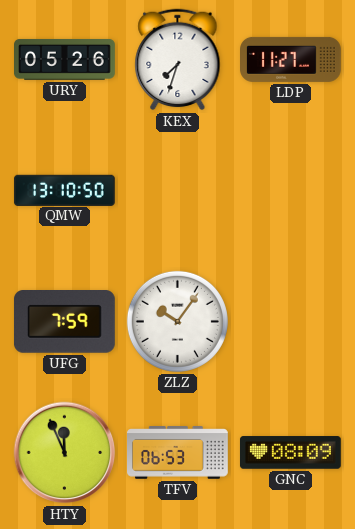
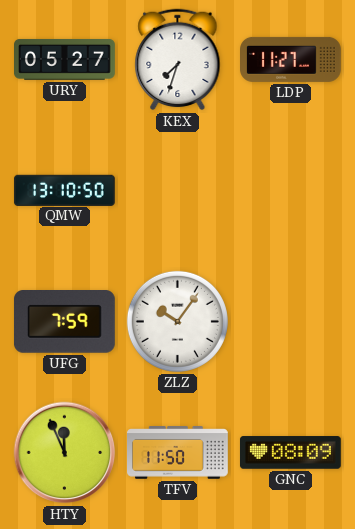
URY: 05:26 -> 05:27 (65, 59)
TFV: 06:53 -> 11:50 (178, 453)
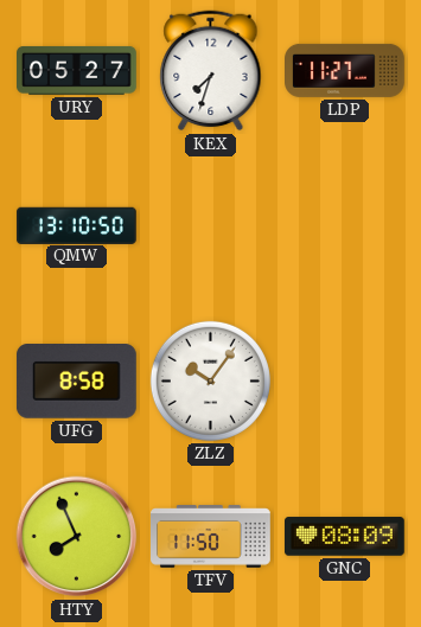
UFG: 7:59 -> 8:58 (76, 382)
HTY: 11:56 -> 7:56 (77, 537)
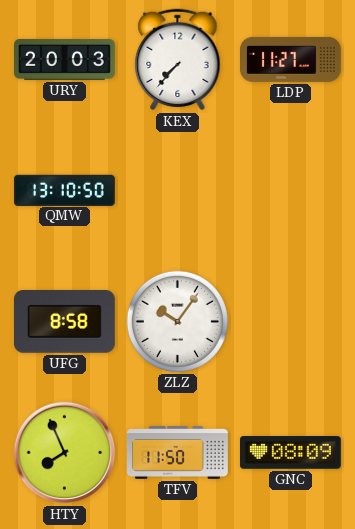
URY: 05:27 -> 20:03 (65, 59)
KEX: 7:33 -> 7:37 (178, 60)
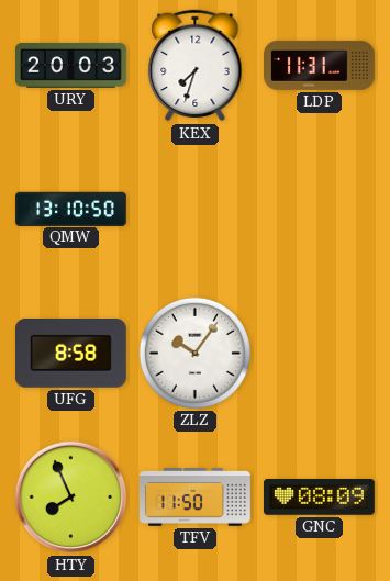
KEX: 7:37 -> 7:33 (196, 66)
LDP: 11:27 -> 11:31 (320, 65)
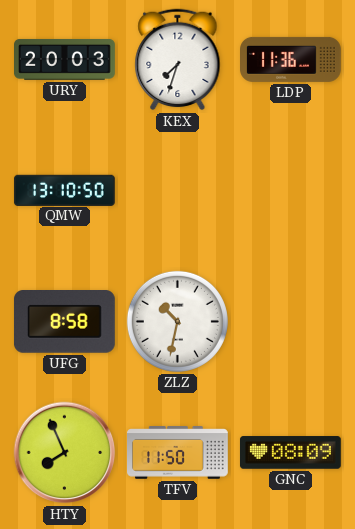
LDP: 11:31 -> 11:36 (291, 59)
ZLZ: 10:06 -> 10:32 (177, 321)
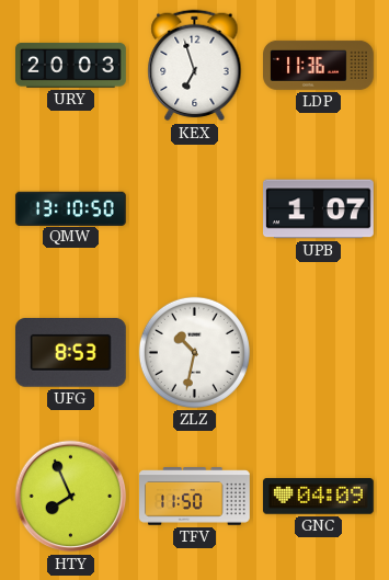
KEX: 7:33 -> 6:57 (195, 66)
UPB: none -> 1:07 (319, 209)
UFG: 8:58 -> 8:53 (70, 353)
GNC: 08:09 -> 04:09 (318, 497)
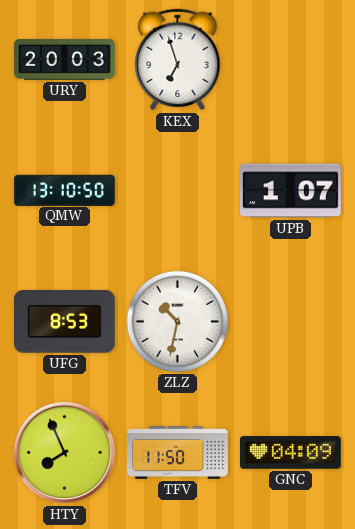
LDP: 11:36 -> none (319, 65)
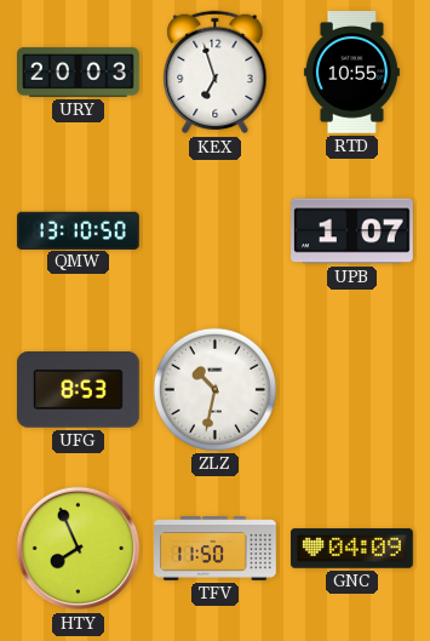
RTD: none -> 10:55 (351, 73)
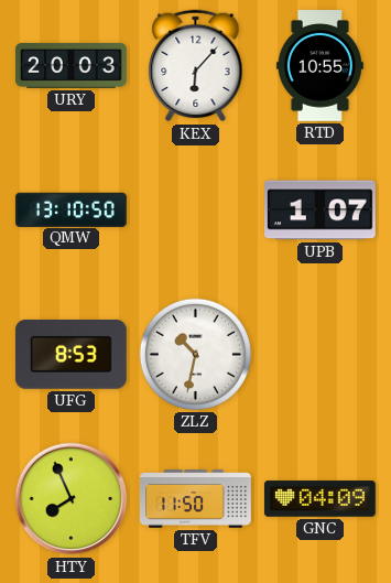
KEX: 6:57 -> 6:07 (196, 66)
